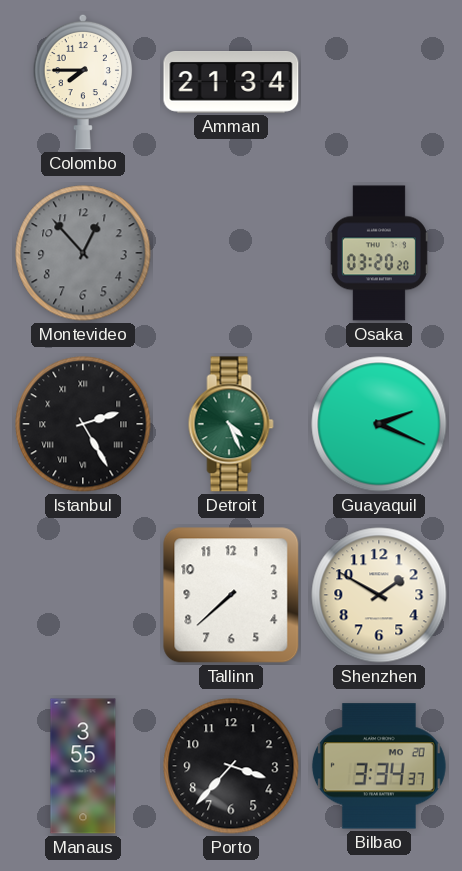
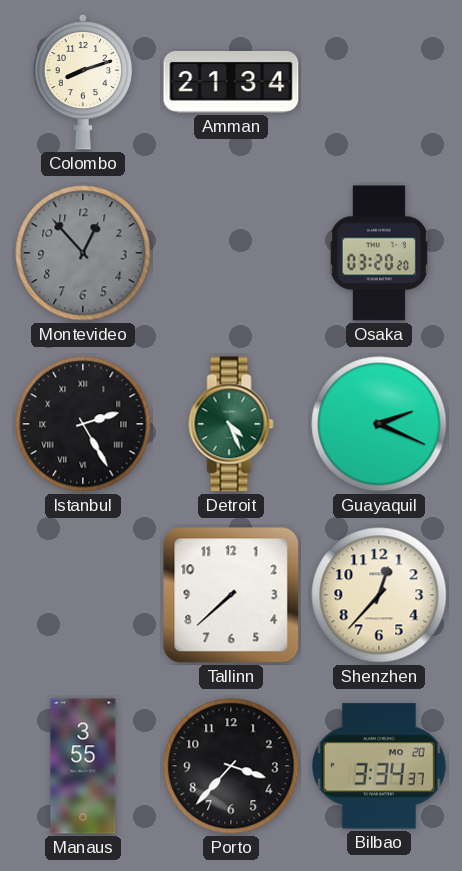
Colombo: 7:45 -> 8:12 (83, 82)
Shenzhen: 1:50 -> 12:37 (379, 595)
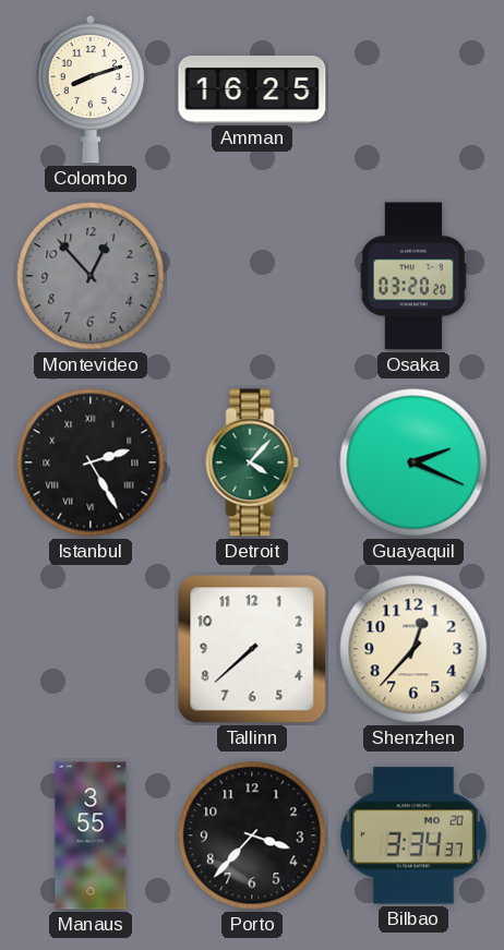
Amman: 21:34 -> 16:25 (252, 91)
Detroit: 4:26 -> 4:07 (252, 462)
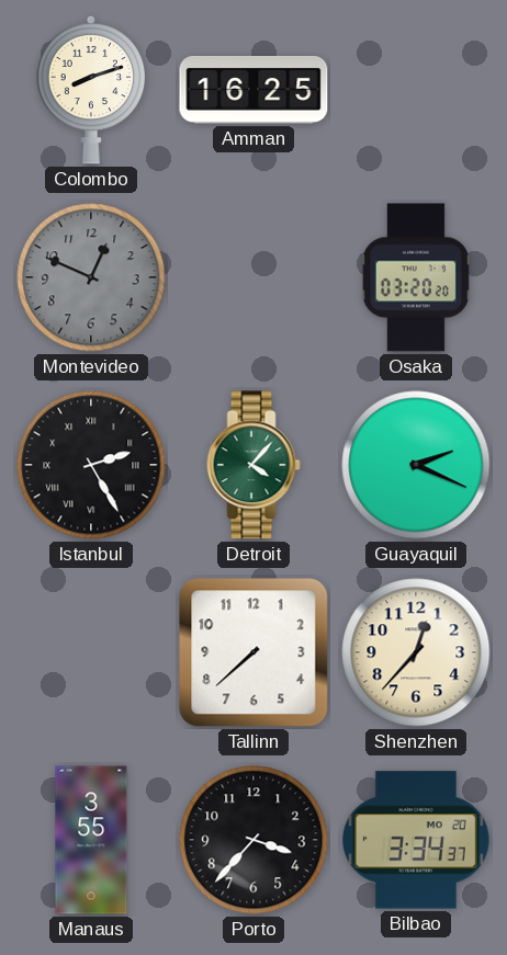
Montevideo: 12:53 -> 12:49 (91, 277)
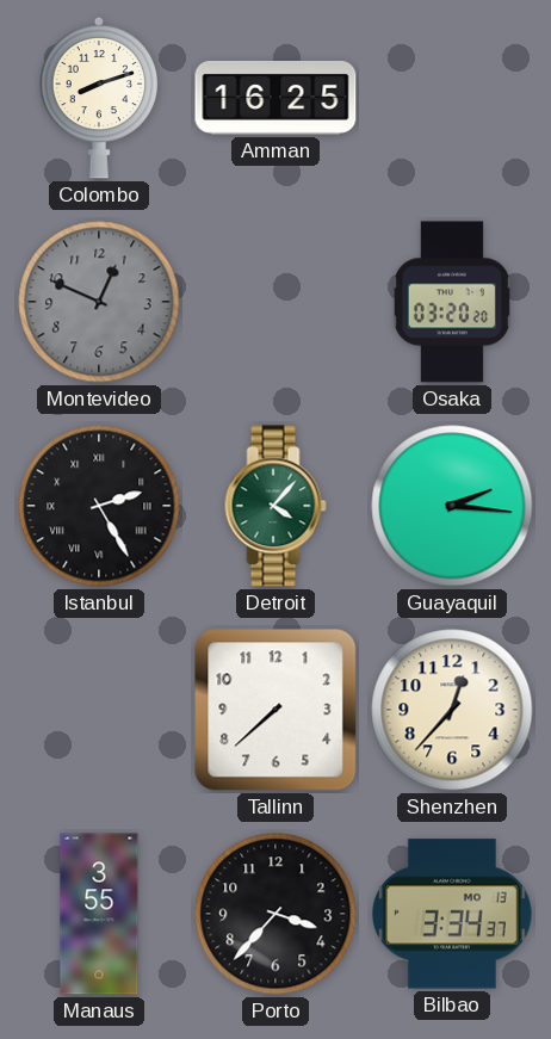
Guayaquil: 2:19 -> 2:16 (452, 506)
Bilbao date: MO 20 -> MO 13 (452, 914)
